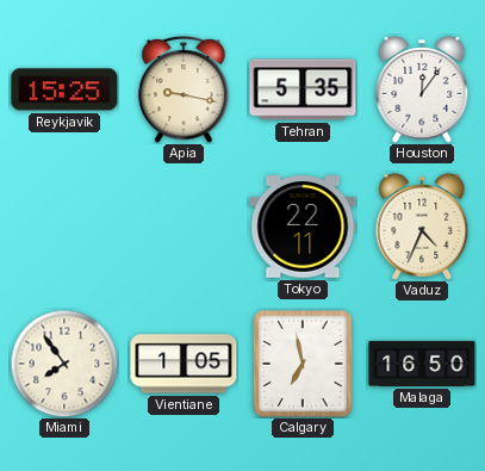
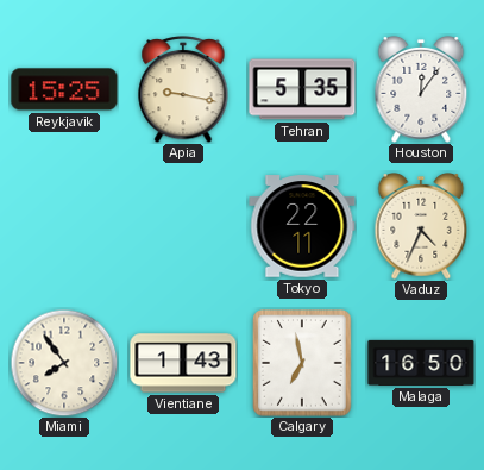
Vientiane: 1:05 -> 1:43 (183, 363)
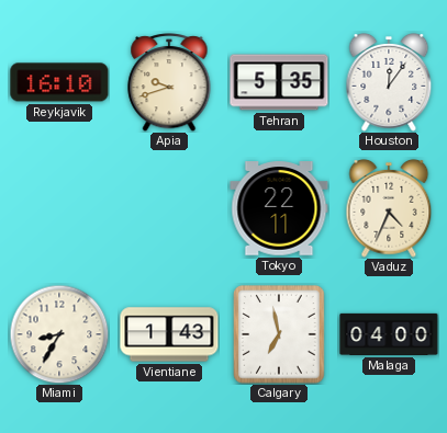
Reykjavik: 15:25 -> 16:10 (59, 82)
Apia: 9:17 -> 9:42 (169, 83)
Miami: 7:54 -> 8:35 (59, 334)
Malaga: 16:50 -> 04:00 (389, 334)
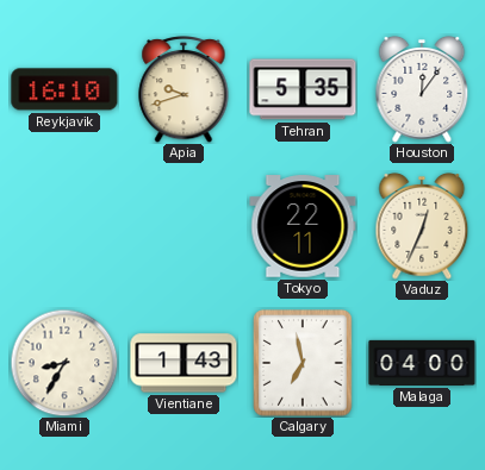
Vaduz: 4:34 -> 12:34 (422, 227)
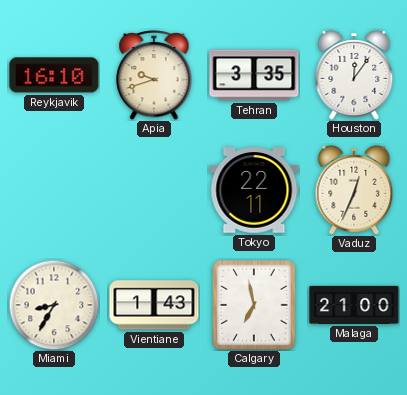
Tehran: 5:35 -> 3:35 (254, 75)
Malaga: 04:00 -> 21:00 (354, 305)
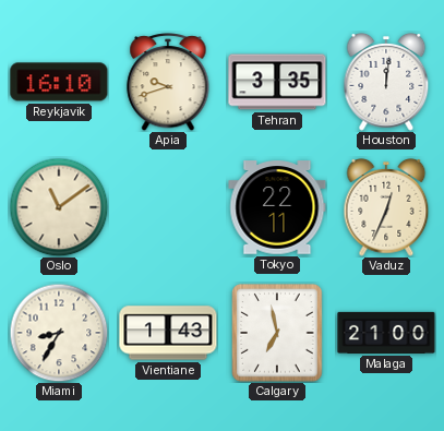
Houston: 12:06 -> 12:01 (386, 83)
Oslo: none -> 11:09 (59, 207)
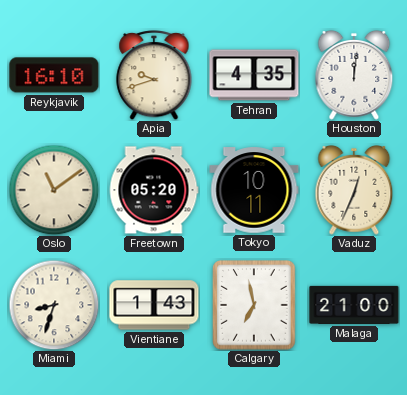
Tehran: 3:35 -> 4:35 (254, 75)
Freetown: none -> 05:20 (154, 190)
Tokyo: 22:11 -> 10:11 (254, 190)
Miami: 8:35 -> 8:33 (54, 305)
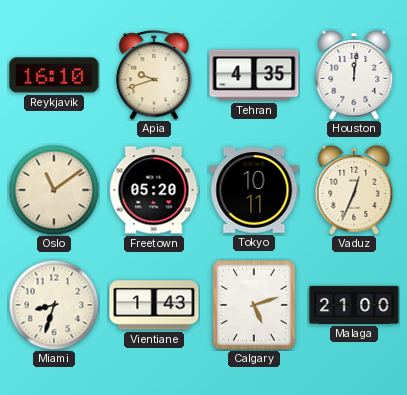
Calgary: 6:58 -> 5:12 (254, 305)
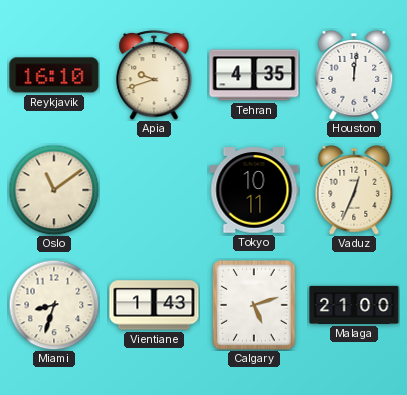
Freetown: 05:20 -> none (154, 190)
